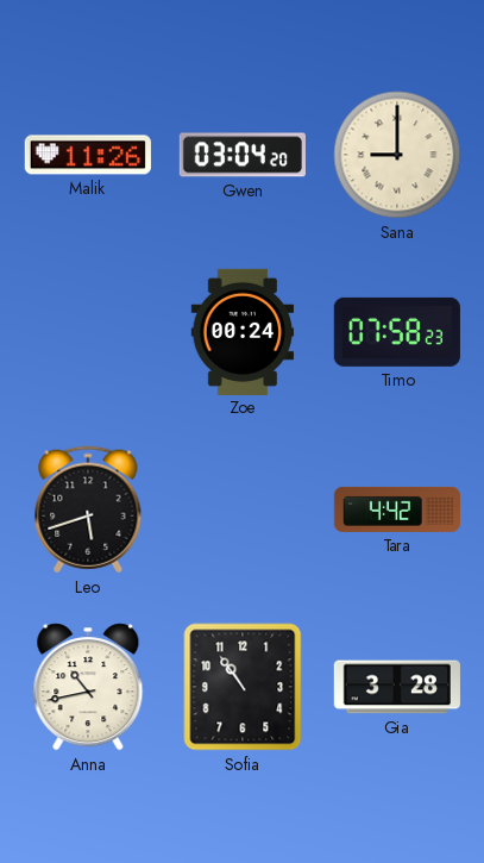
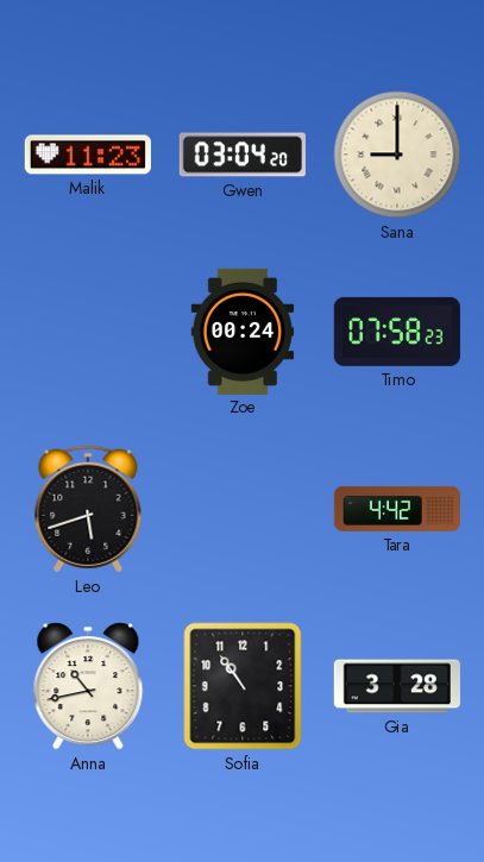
Malik: 11:26 -> 11:23 (88, 155)
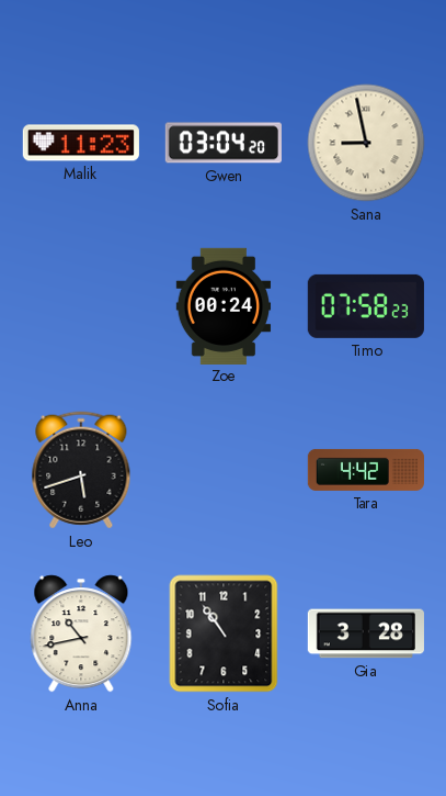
Sana: 9:00 -> 8:58 (366, 143)
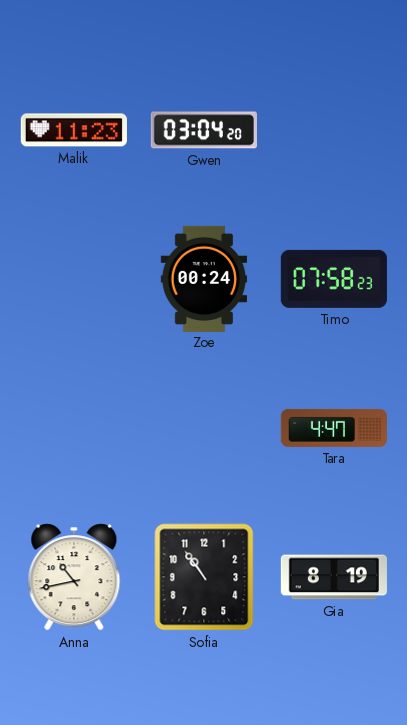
Sana: 8:58 -> none (366, 143)
Leo: 5:42 -> none (81, 470)
Tara: 4:42 -> 4:47 (333, 428)
Gia: 3:28 -> 8:19 (334, 577)
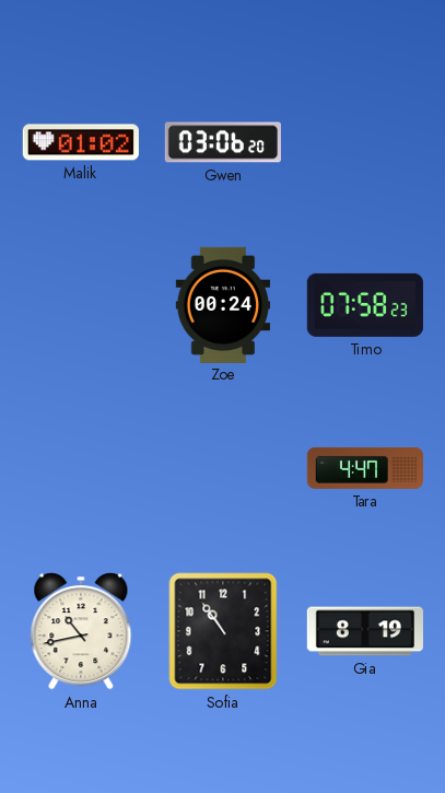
Malik: 11:23 -> 01:02 (81, 142)
Gwen: 03:04 -> 03:06 (223, 142)
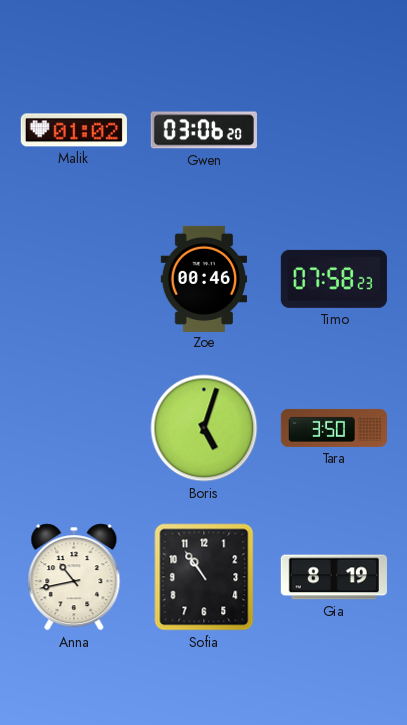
Zoe: 00:24 -> 00:46 (204, 278)
Boris: none -> 5:03 (204, 428)
Tara: 4:47 -> 3:50 (333, 428)
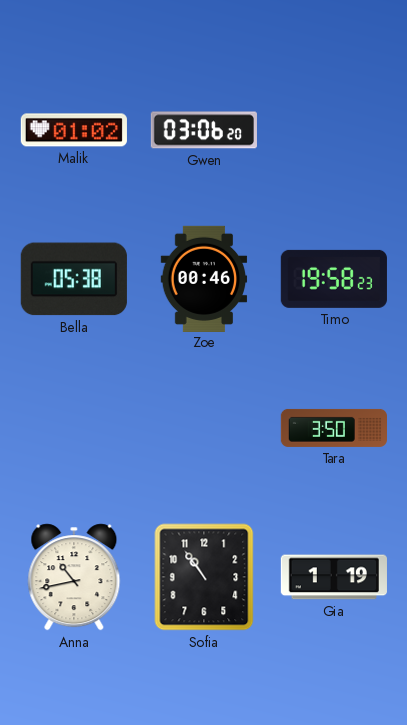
Bella: none -> 05:38 (74, 279)
Timo: 07:58 -> 19:58 (334, 279)
Boris: 5:03 -> none (204, 428)
Gia: 8:19 -> 1:19 (334, 577)
